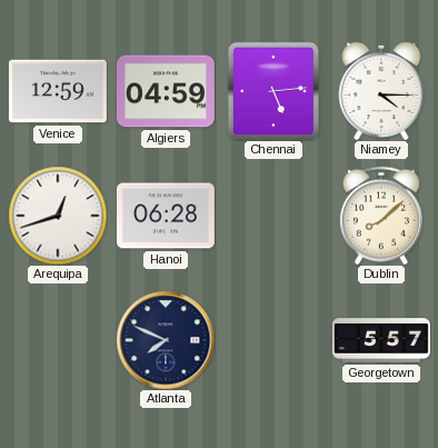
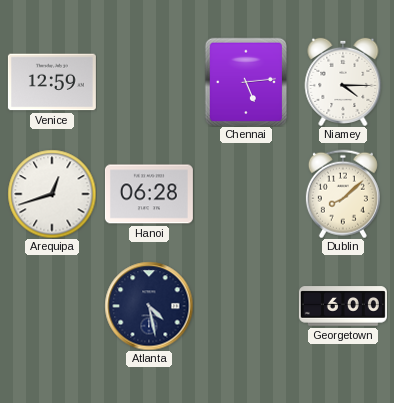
Algiers: 04:59 -> none (166, 91)
Atlanta: 7:49 -> 4:28 (149, 306)
Georgetown: 5:57 -> 6:00 (343, 306)
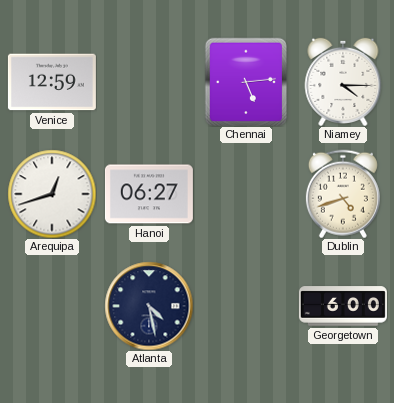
Hanoi: 06:28 -> 06:27 (149, 194)
Dublin: 8:08 -> 4:42 (343, 194)
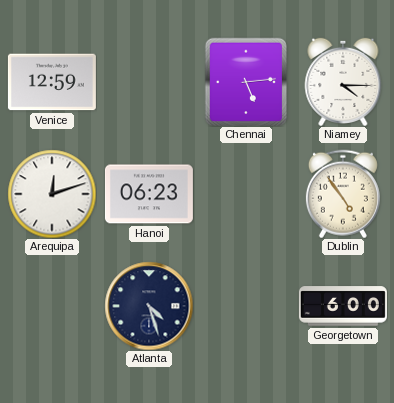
Arequipa: 12:42 -> 12:12 (52, 194)
Hanoi: 06:27 -> 06:23 (149, 194)
Dublin: 4:42 -> 4:54 (343, 194)
Atlanta: 4:28 -> 4:27 (149, 306)
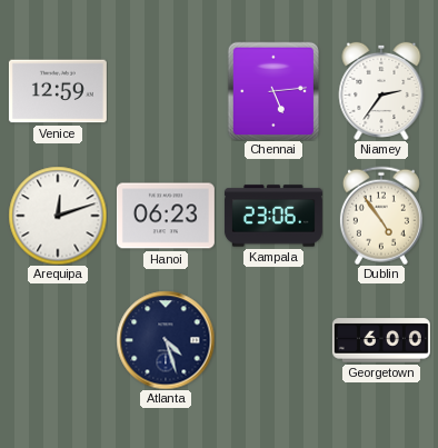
Niamey: 4:15 -> 2:36 (381, 91)
Kampala: none -> 23:06 (273, 216)
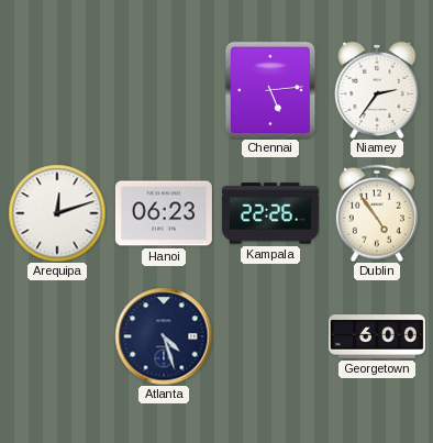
Venice: 12:59 -> none (58, 91)
Kampala: 23:06 -> 22:26 (270, 213)
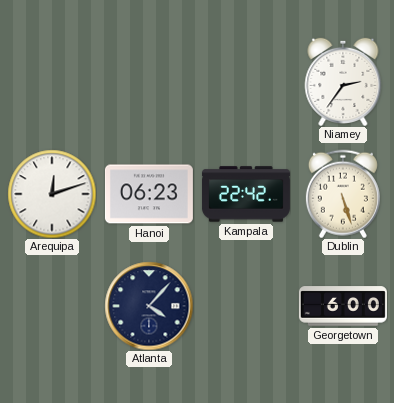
Chennai: 5:14 -> none (270, 90)
Kampala: 22:26 -> 22:42 (246, 194)
Dublin: 4:54 -> 5:27 (343, 194)
Atlanta: 4:27 -> 4:07 (149, 306)
